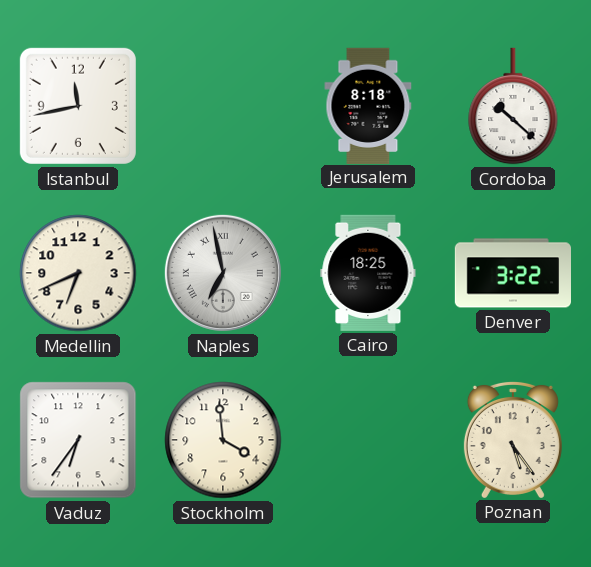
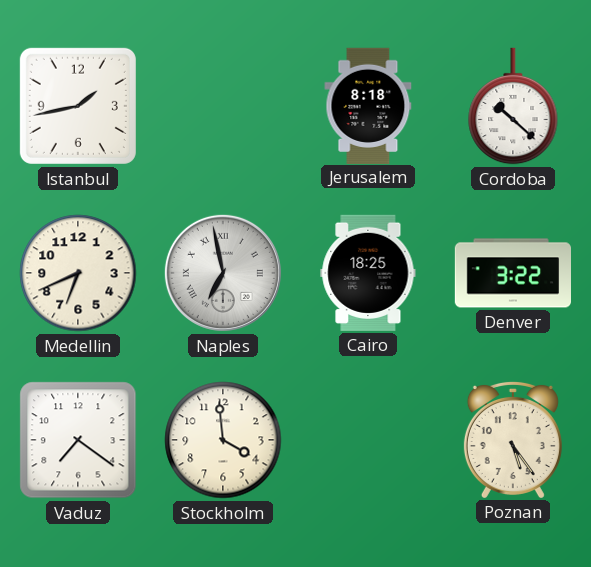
Istanbul: 11:43 -> 1:43 (78, 106)
Vaduz: 6:36 -> 7:21 (78, 440)
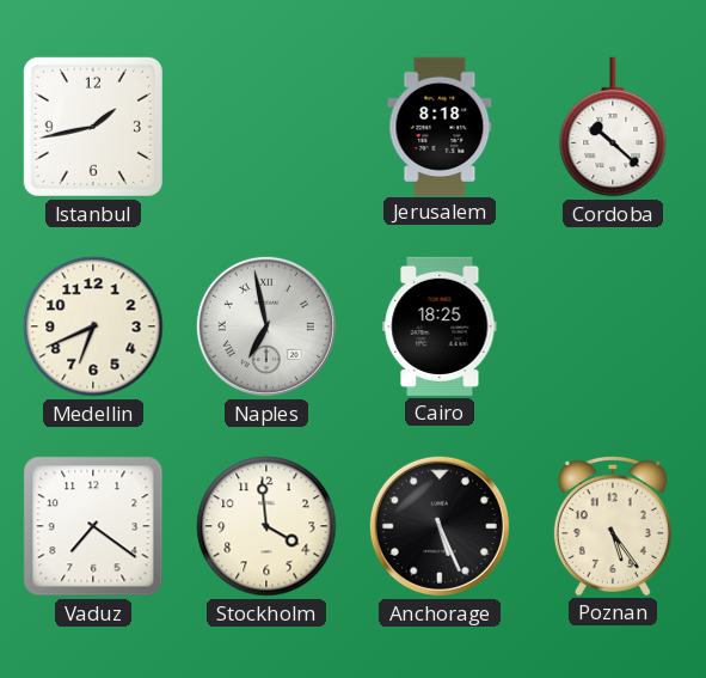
Denver: 3:22 -> none (512, 273)
Anchorage: none -> 5:26 (440, 526)
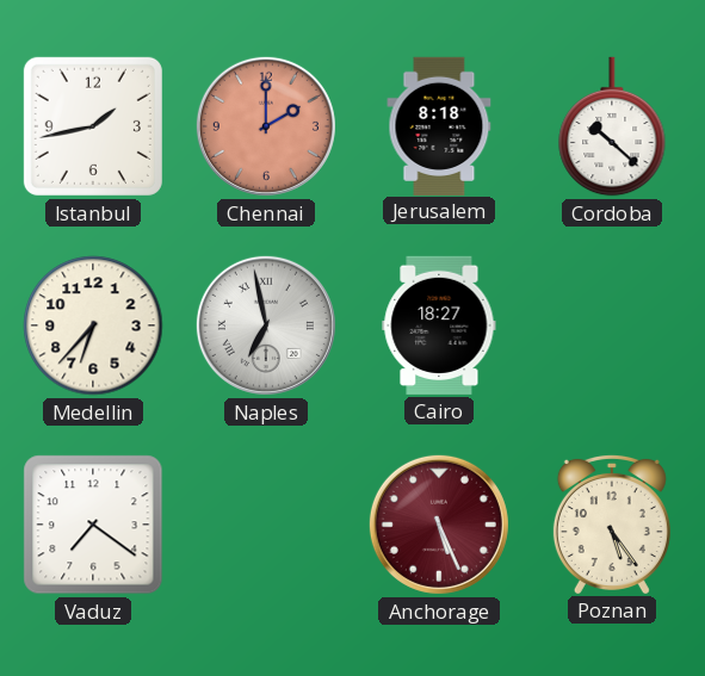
Chennai: none -> 2:00 (266, 126)
Medellin: 6:41 -> 6:37 (93, 325)
Cairo: 18:25 -> 18:27 (439, 325)
Stockholm: 3:59 -> none (266, 526)
Anchorage dial: black -> burgundy (439, 525)
